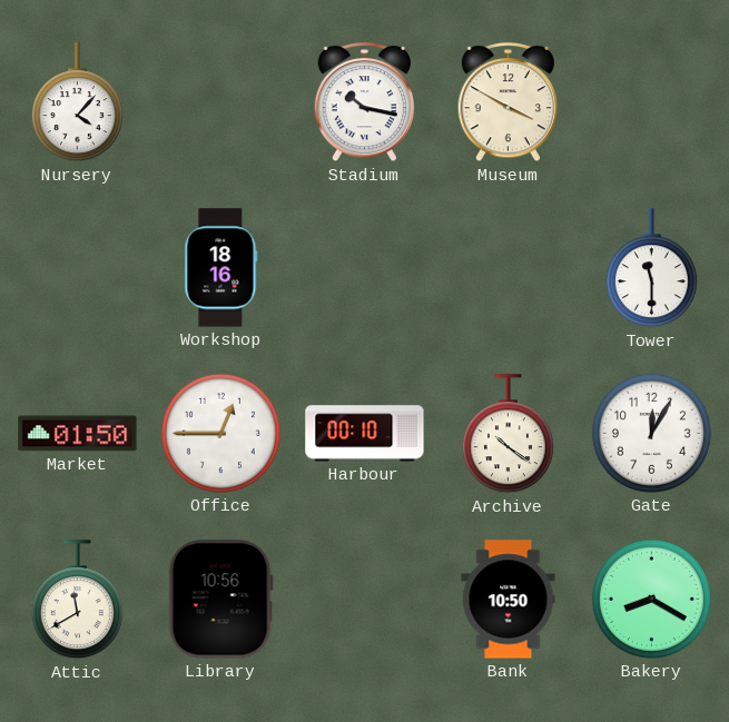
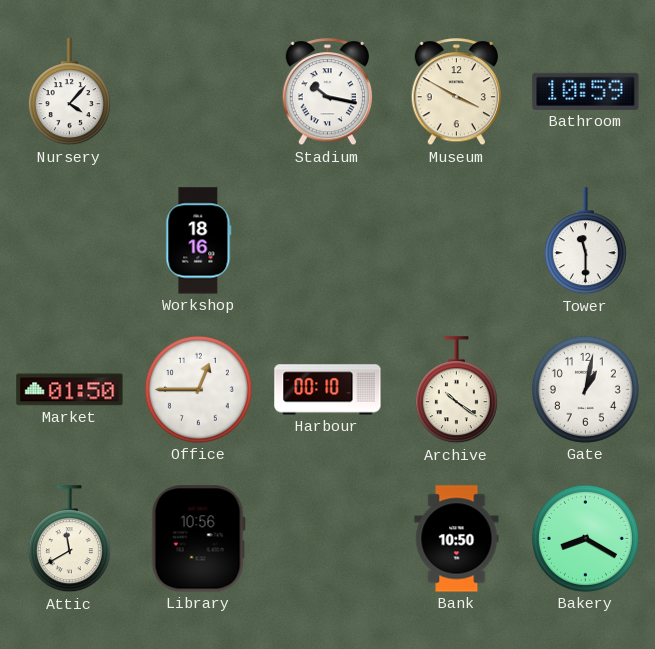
Bathroom: none -> 10:59 (586, 91)
Gate: 12:05 -> 1:02 (585, 389)
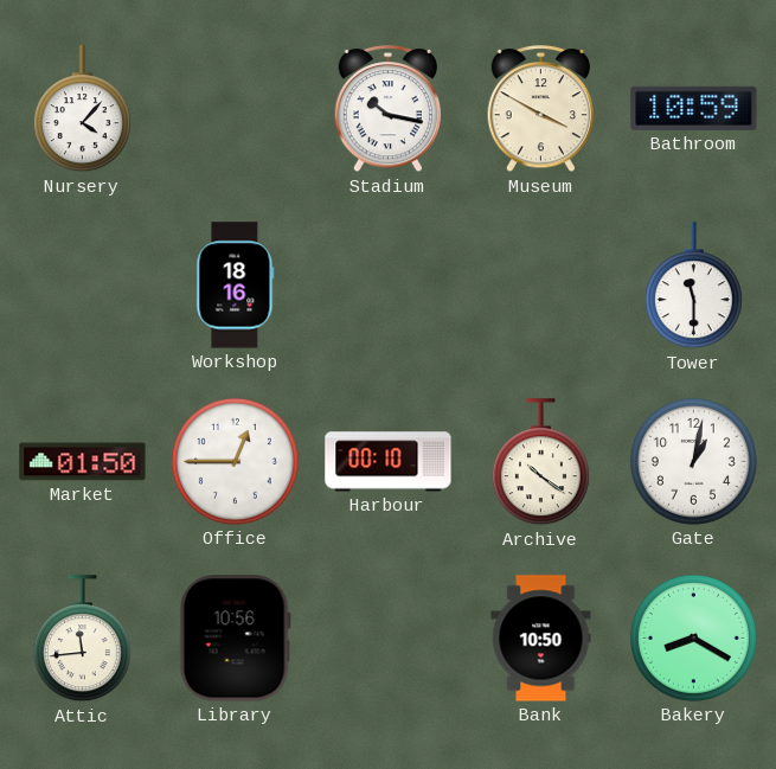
Attic: 11:40 -> 11:44 (82, 639)
